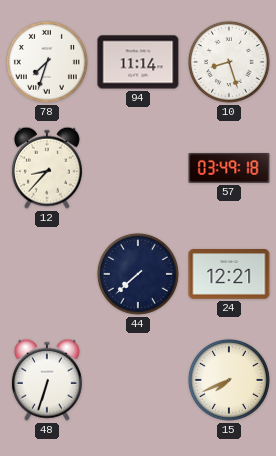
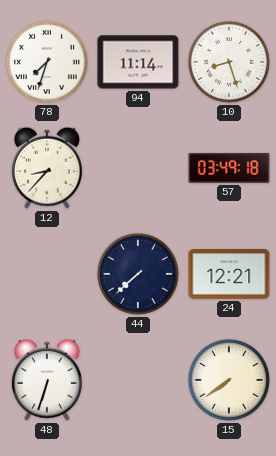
15: 7:41 -> 7:39 (229, 380)
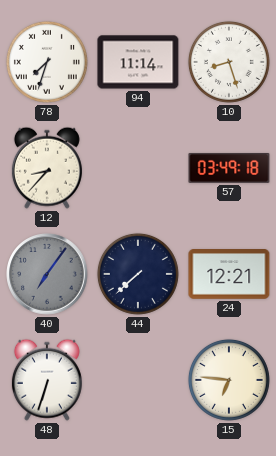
40: none -> 7:06 (47, 274)
15: 7:39 -> 6:46 (229, 380)
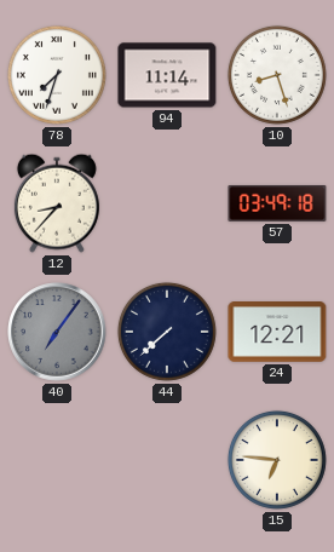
48: 6:33 -> none (47, 380)
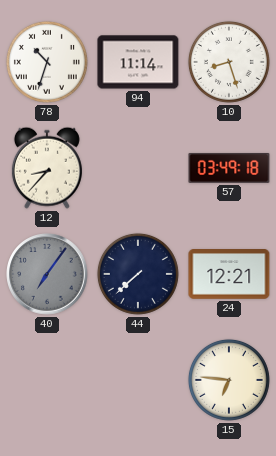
78: 7:33 -> 10:33 (47, 62)
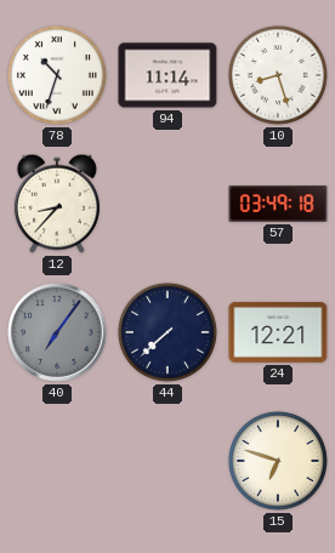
15: 6:46 -> 6:48 (278, 461)
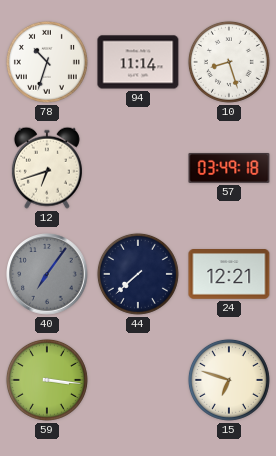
12: 8:37 -> 6:42 (47, 168)
59: none -> 3:16 (47, 380)
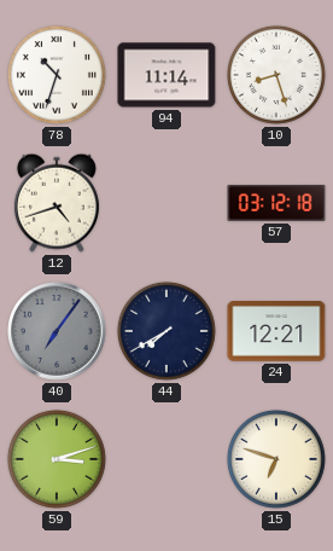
12: 6:42 -> 4:42 (57, 203)
57: 03:49 -> 03:12 (276, 203)
44: 7:38 -> 7:40 (166, 331)
59: 3:16 -> 3:12 (57, 459)
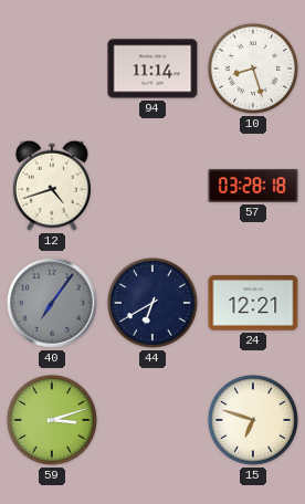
78: 10:33 -> none (57, 75)
57: 03:12 -> 03:28 (253, 186)
44: 7:40 -> 6:40 (152, 303)
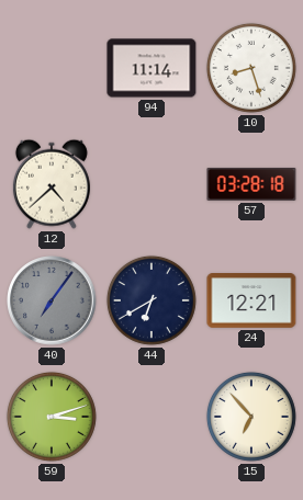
12: 4:42 -> 4:38 (52, 184)
15: 6:48 -> 6:53 (251, 417)
